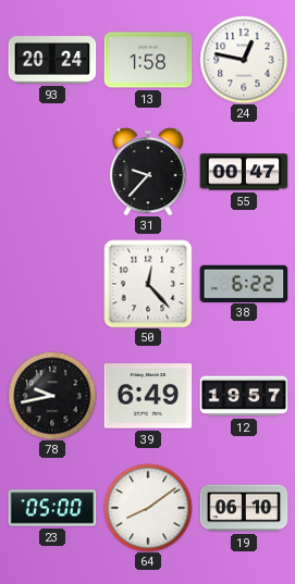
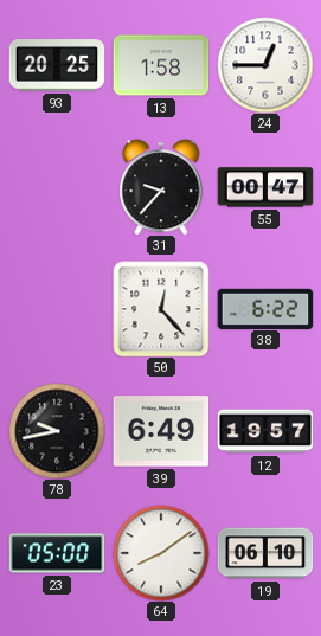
93: 20:24 -> 20:25 (57, 65)
24: 12:47 -> 12:45 (265, 65)
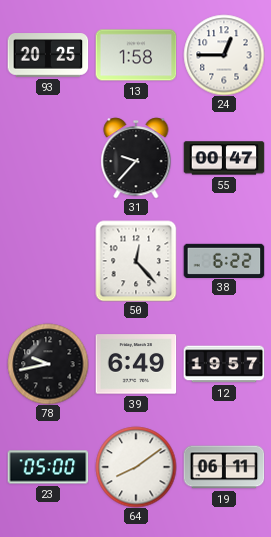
19: 06:10 -> 06:11 (224, 467)
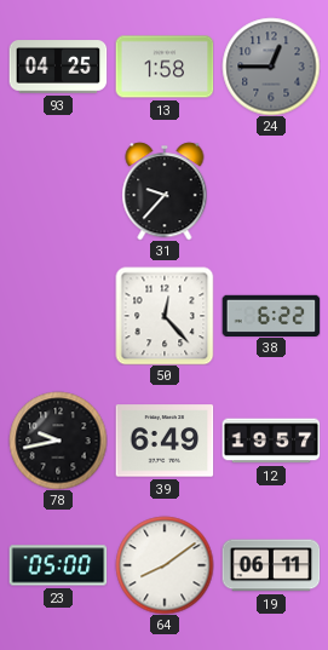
93: 20:25 -> 04:25 (58, 67)
24 dial: white -> grey (271, 67)
55: 00:47 -> none (224, 158)
